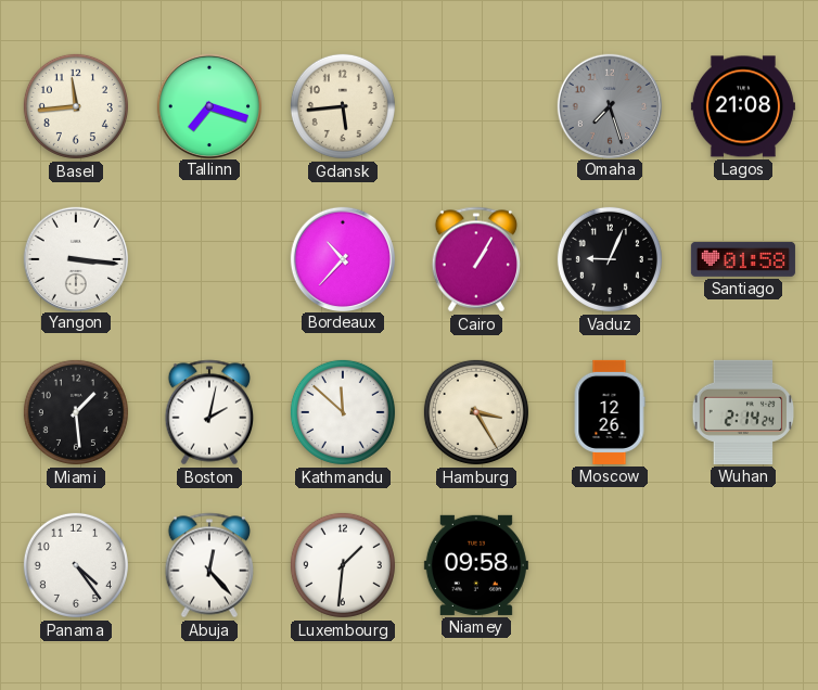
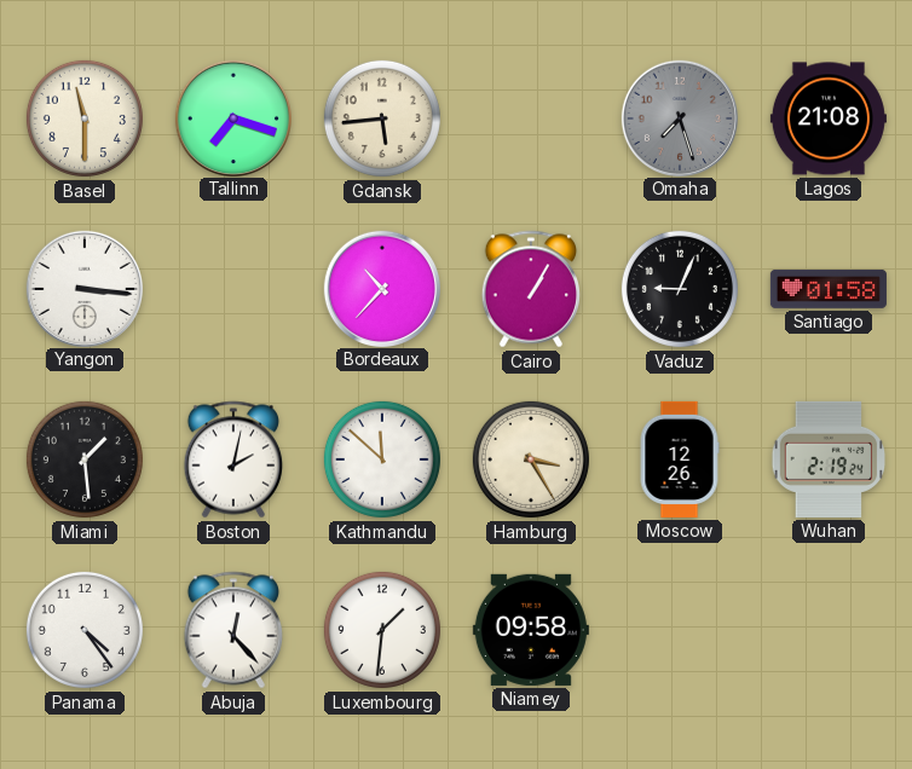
Basel: 11:44 -> 11:30 (85, 118)
Wuhan: 2:14 -> 2:19 (829, 459)
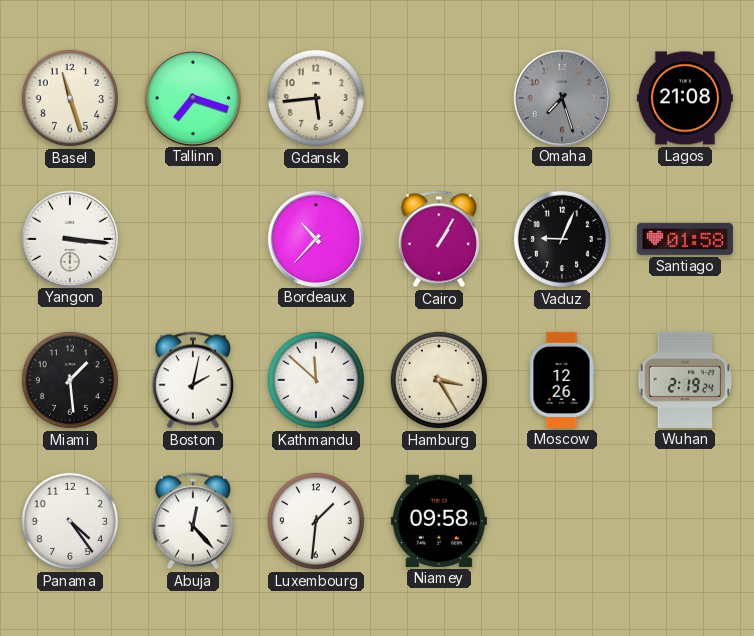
Basel: 11:30 -> 11:27 (70, 98)
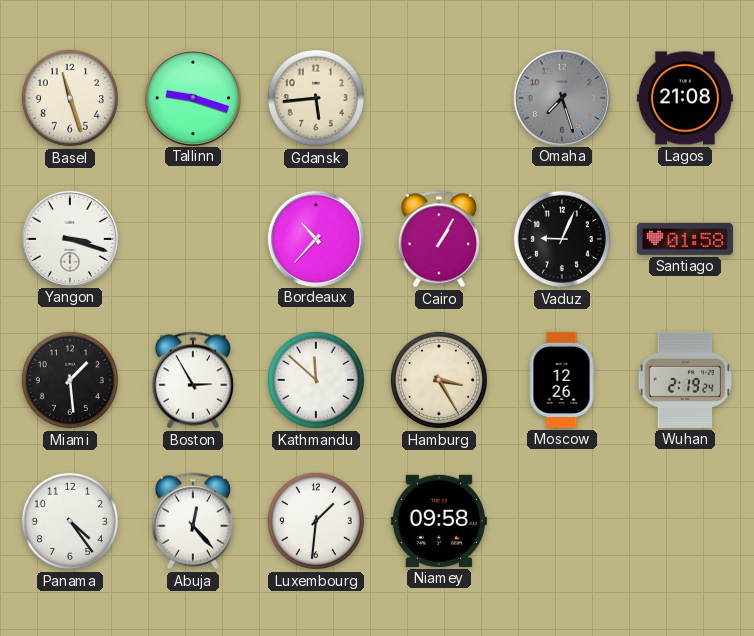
Tallinn: 7:18 -> 9:18 (192, 97)
Yangon: 3:16 -> 3:18 (69, 238)
Boston: 2:02 -> 2:55 (192, 380)
